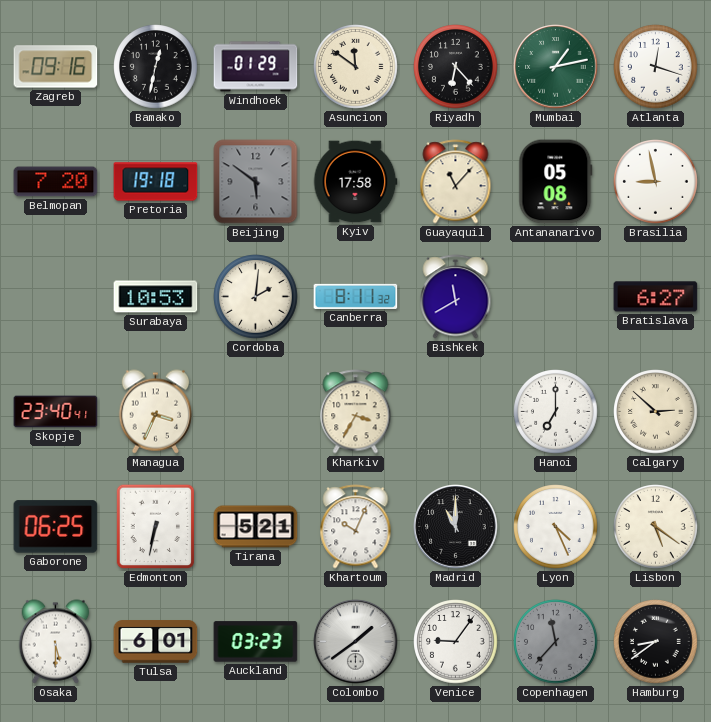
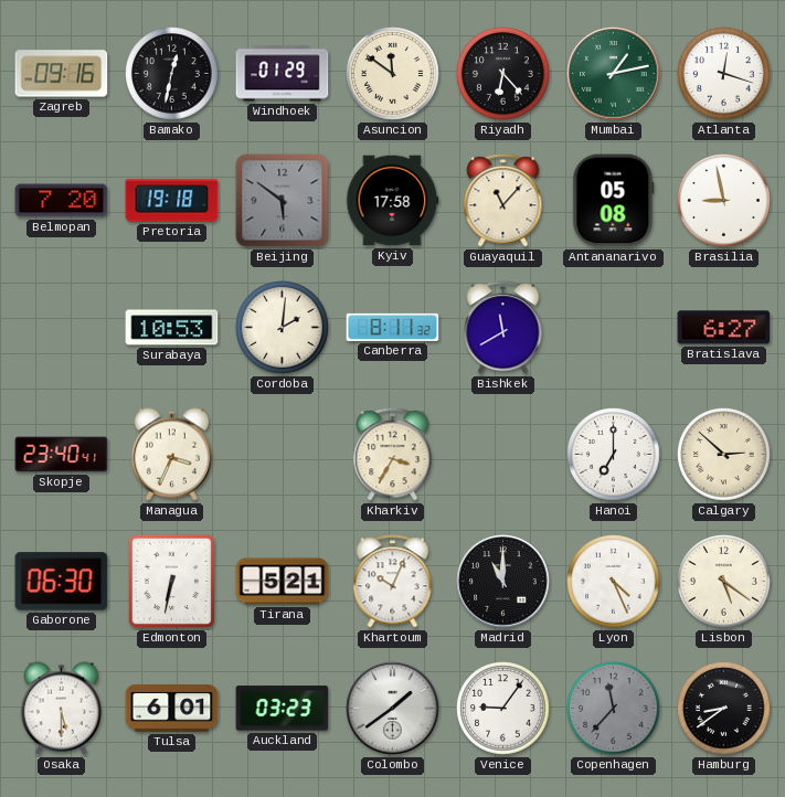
Gaborone: 06:25 -> 06:30 (62, 582)
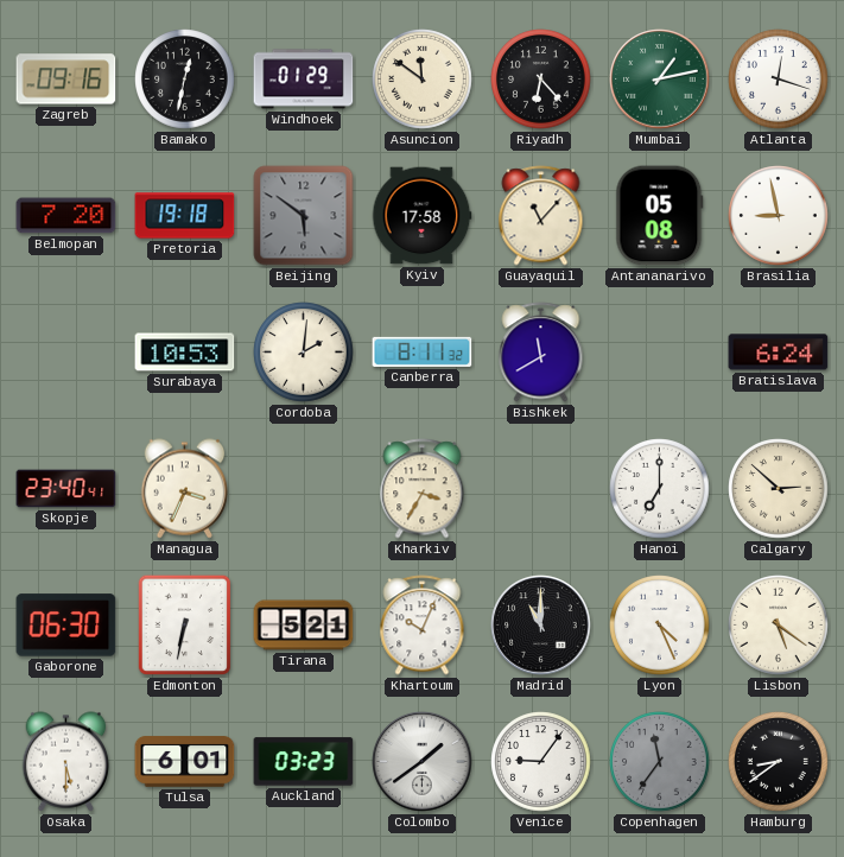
Bratislava: 6:27 -> 6:24 (779, 353)
Copenhagen: 11:37 -> 11:36 (660, 762)
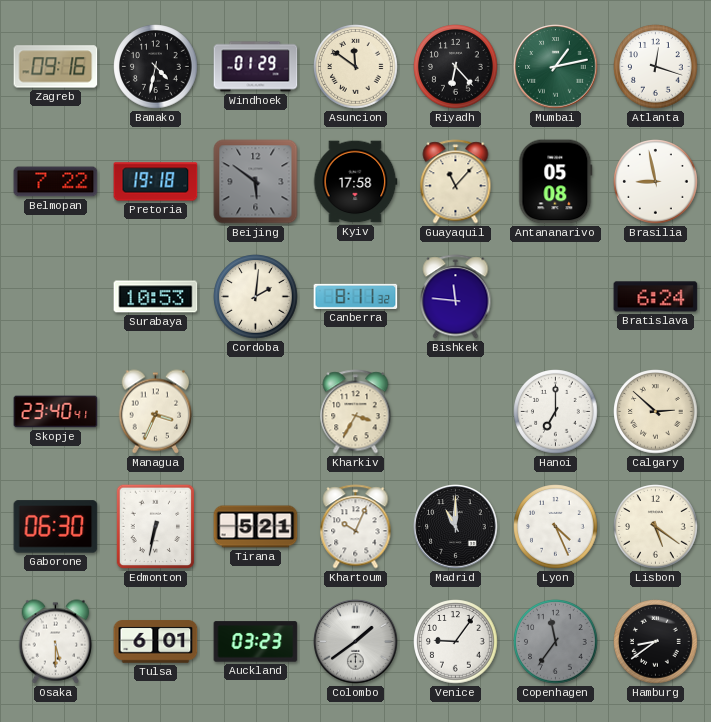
Bamako: 12:32 -> 4:32 (156, 67)
Belmopan: 7:20 -> 7:22 (56, 182)
Bishkek: 11:40 -> 11:46 (456, 297)
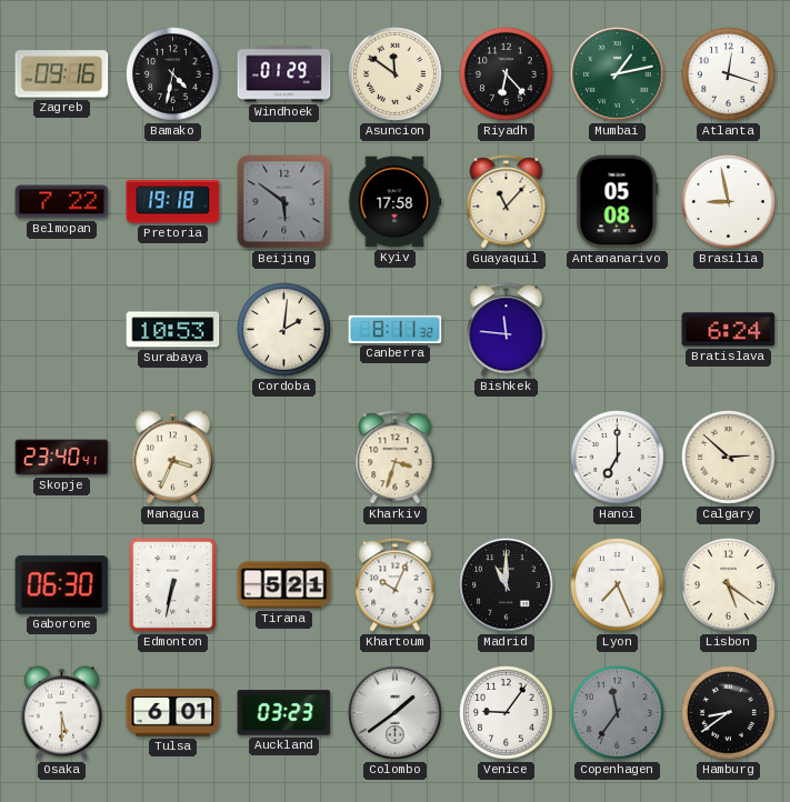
Kharkiv: 3:35 -> 3:33 (396, 458)
Lyon: 4:26 -> 7:26 (618, 585)
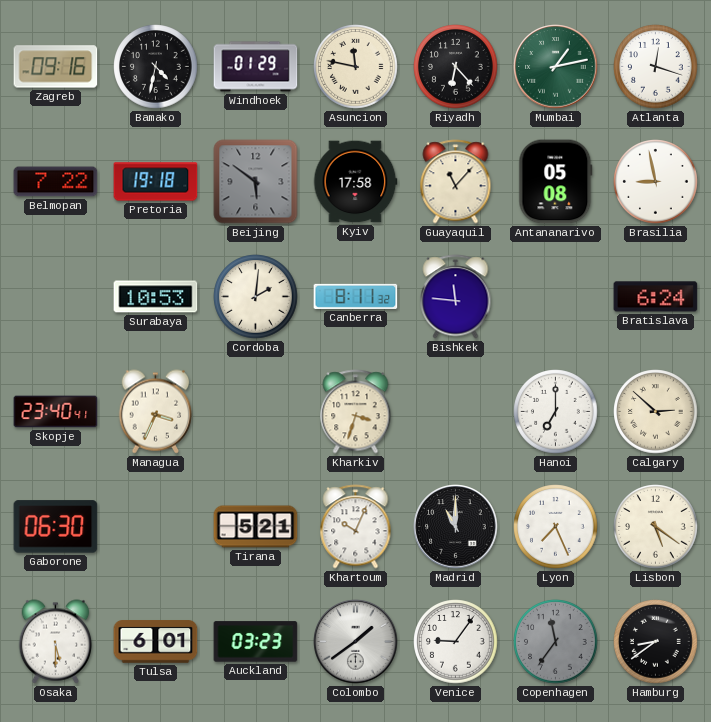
Asuncion: 11:51 -> 11:47 (356, 67)
Edmonton: 6:32 -> none (173, 585)
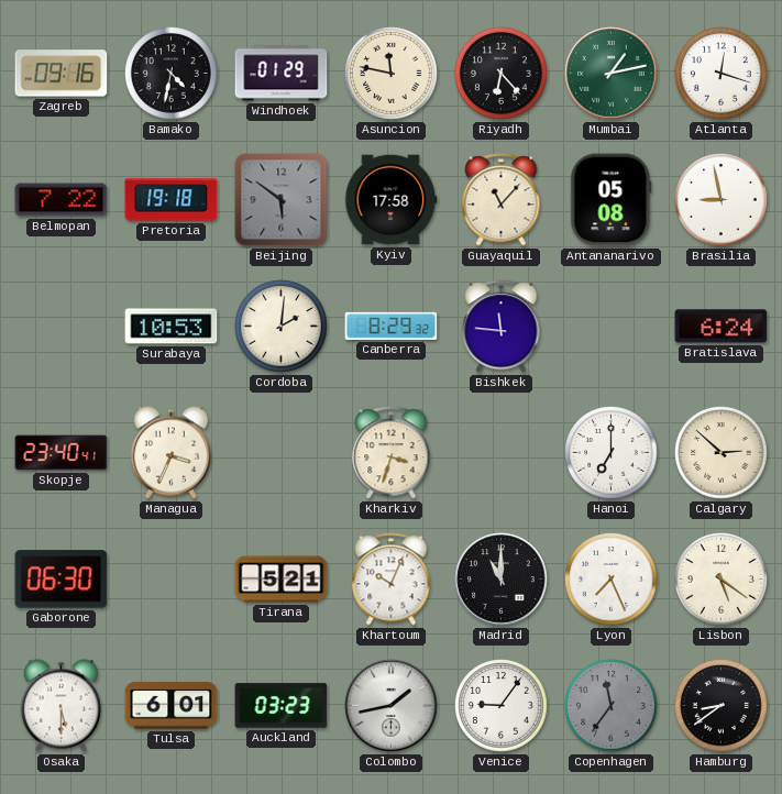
Canberra: 8:11 -> 8:29 (392, 326)
Colombo: 1:39 -> 1:43 (392, 706)
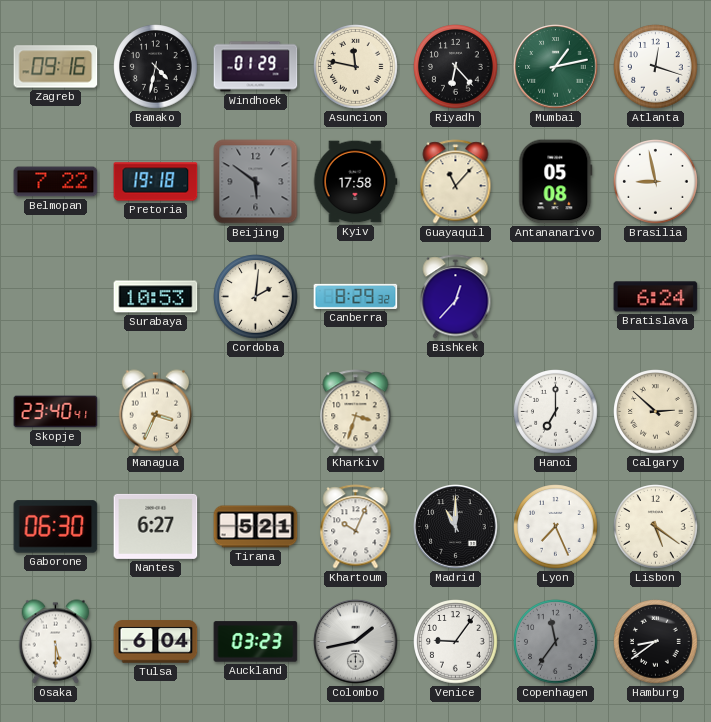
Bishkek: 11:46 -> 12:37 (456, 297)
Nantes: none -> 6:27 (156, 526)
Tulsa: 6:01 -> 6:04 (156, 642)
